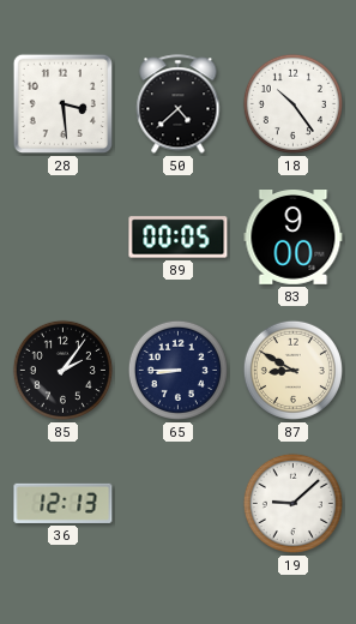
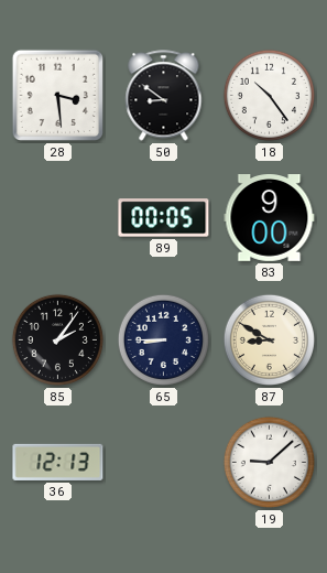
50: 4:38 -> 8:51 (164, 96)
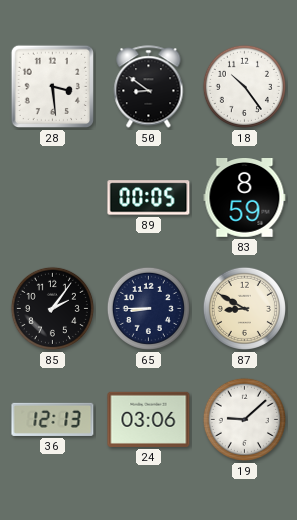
83: 9:00 -> 8:59 (245, 198)
24: none -> 03:06 (149, 419)
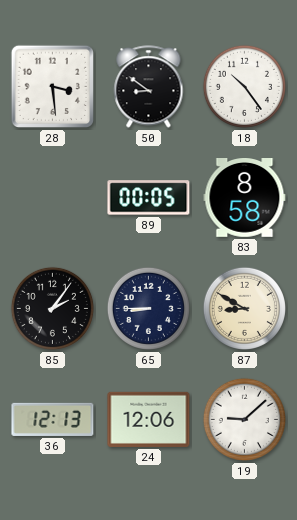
83: 8:59 -> 8:58 (245, 198)
24: 03:06 -> 12:06 (149, 419)
